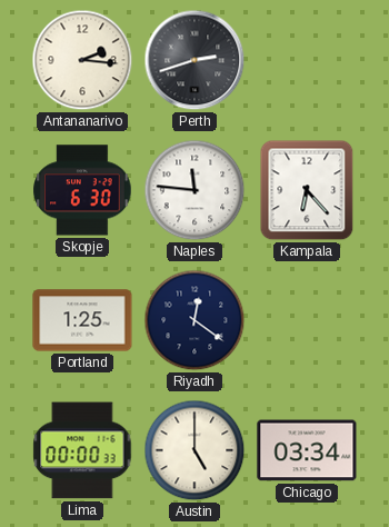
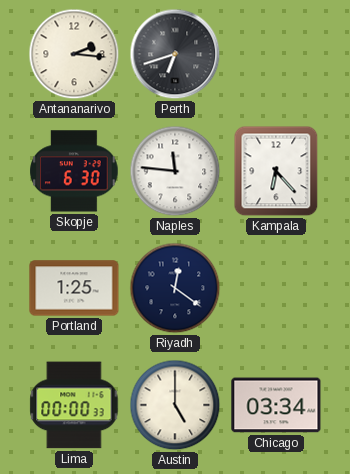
Perth: 2:42 -> 6:42 (175, 54)
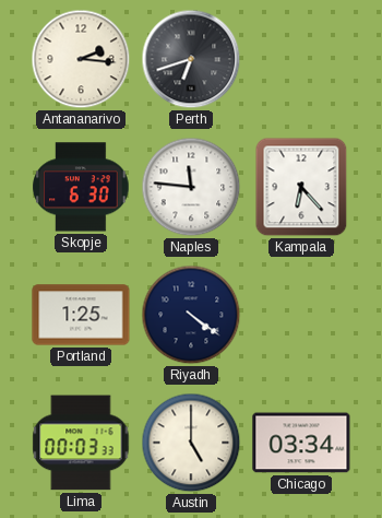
Riyadh: 12:21 -> 4:21 (191, 315)
Lima: 00:00 -> 00:03 (81, 443)
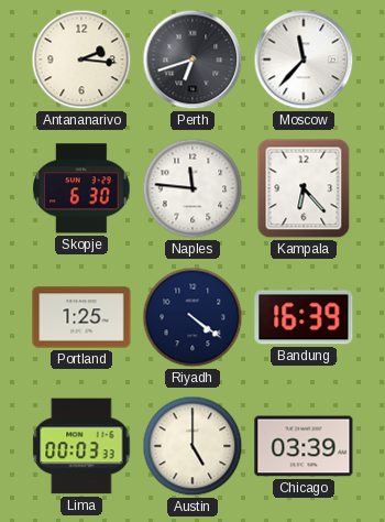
Moscow: none -> 11:37 (304, 59)
Bandung: none -> 16:39 (304, 317)
Chicago: 03:34 -> 03:39 (304, 446)
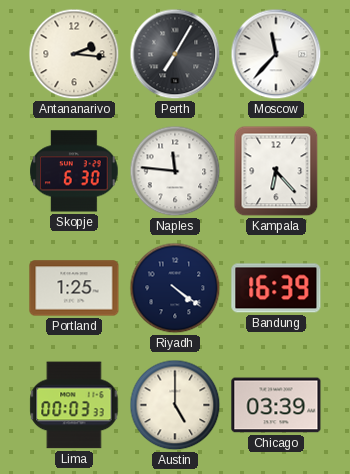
Perth: 6:42 -> 7:05 (175, 54)
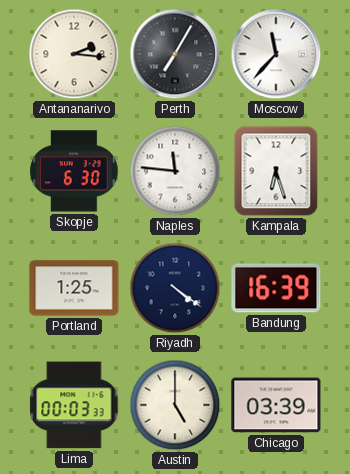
Kampala: 6:23 -> 6:27 (276, 171)
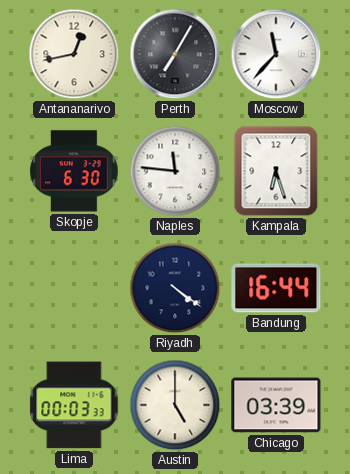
Antananarivo: 2:16 -> 12:43 (74, 54)
Portland: 1:25 -> none (74, 288)
Bandung: 16:39 -> 16:44 (276, 288)
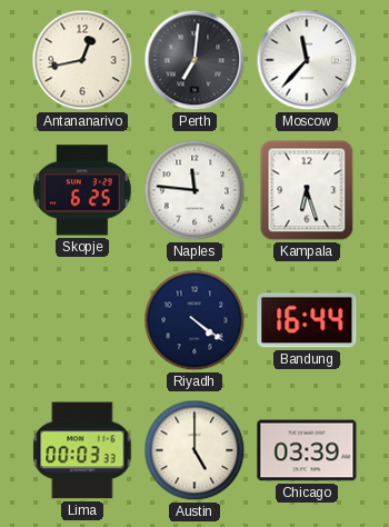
Perth: 7:05 -> 7:01 (194, 60)
Skopje: 6:30 -> 6:25 (82, 190)
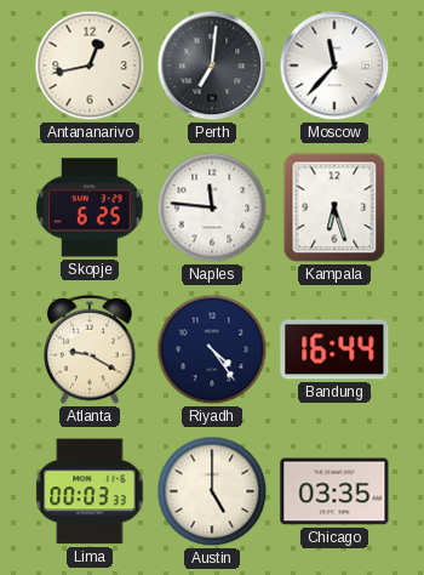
Atlanta: none -> 9:20 (90, 349)
Riyadh: 4:21 -> 4:24 (212, 349)
Chicago: 03:39 -> 03:35 (334, 491)
